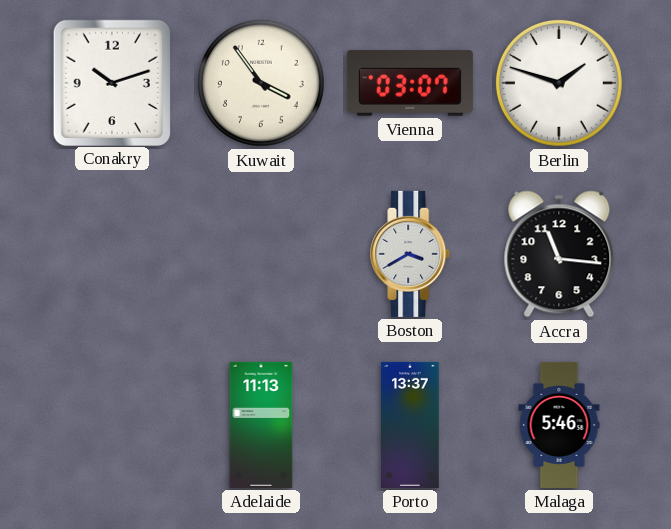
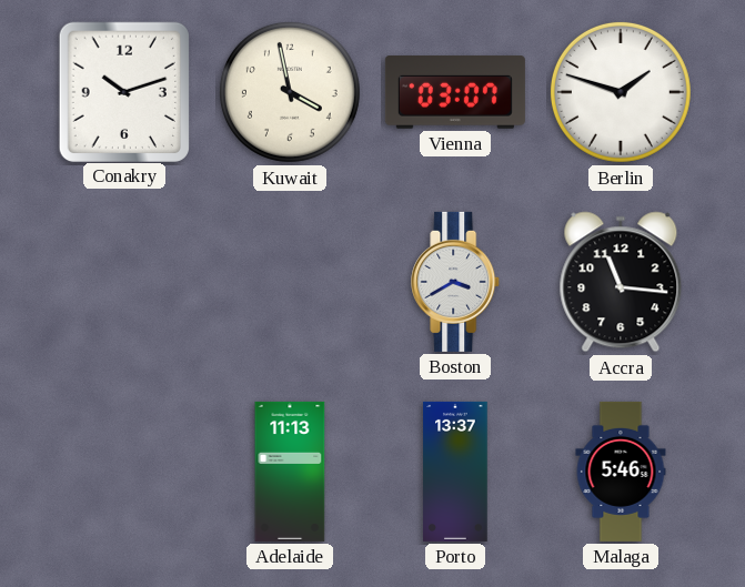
Kuwait: 3:54 -> 3:58 (290, 92)
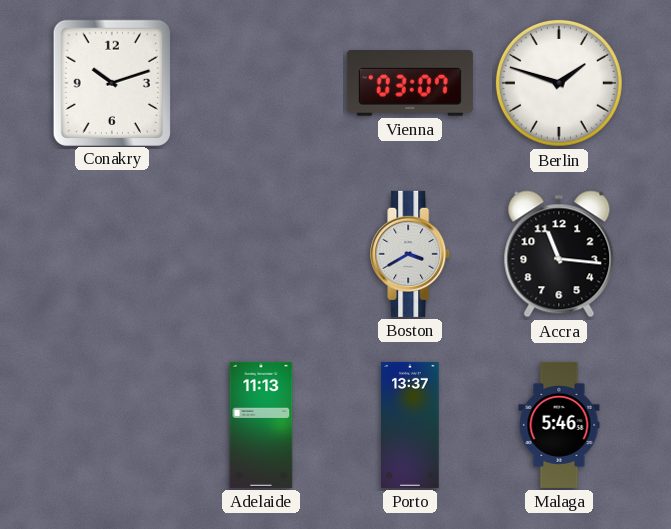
Kuwait: 3:58 -> none (290, 92)
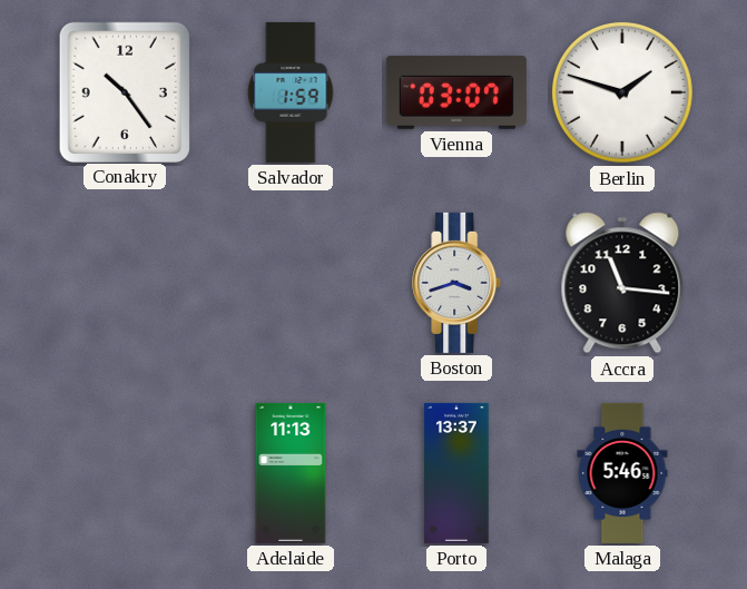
Conakry: 10:12 -> 10:24 (125, 91)
Salvador: none -> 1:59 (291, 92)
Boston: 3:40 -> 3:42 (458, 283)
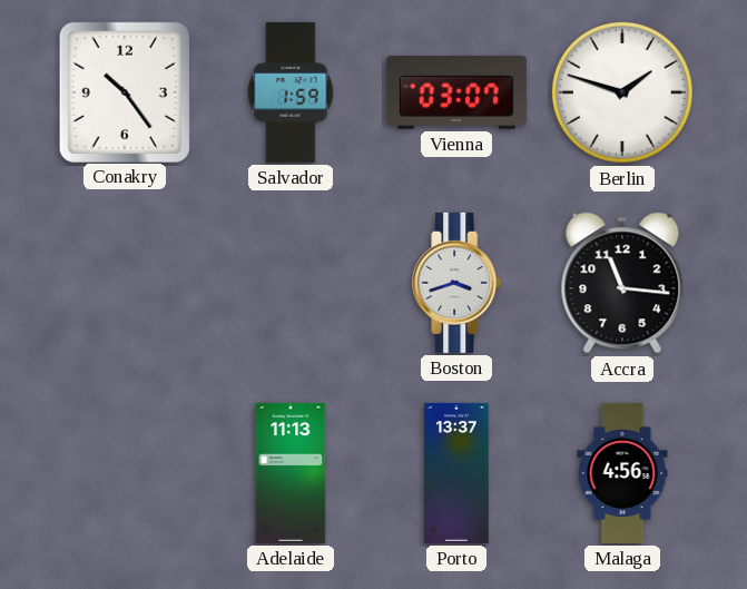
Malaga: 5:46 -> 4:56 (622, 473)
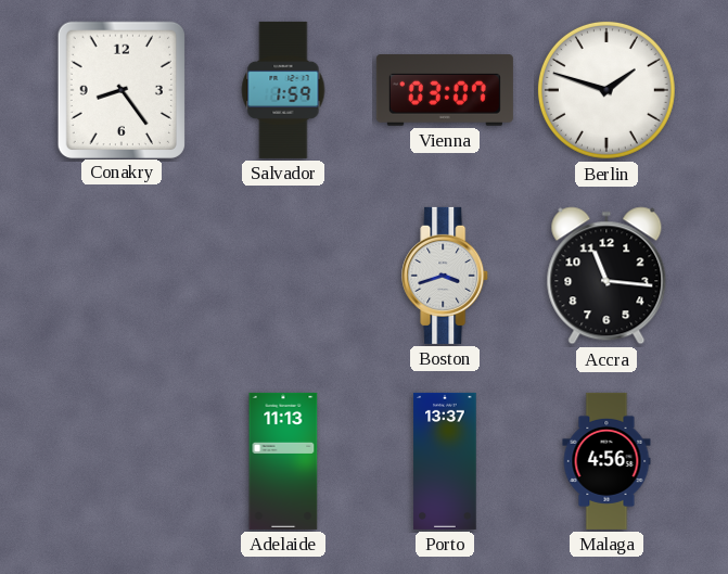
Conakry: 10:24 -> 8:24 (122, 89)
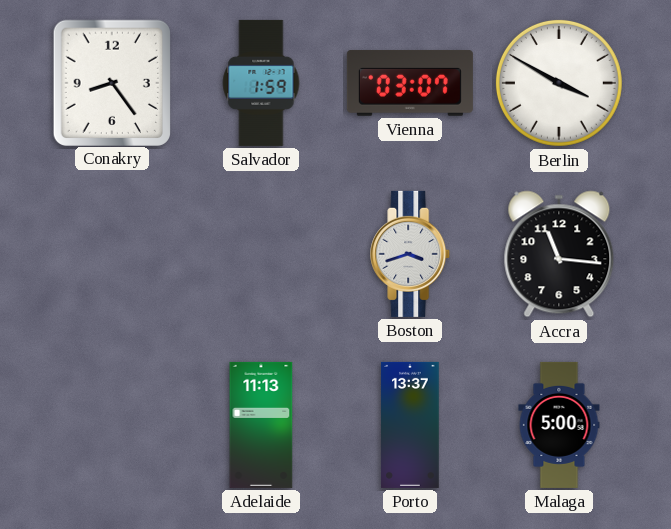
Berlin: 1:48 -> 3:50 (559, 83)
Malaga: 4:56 -> 5:00 (559, 425)
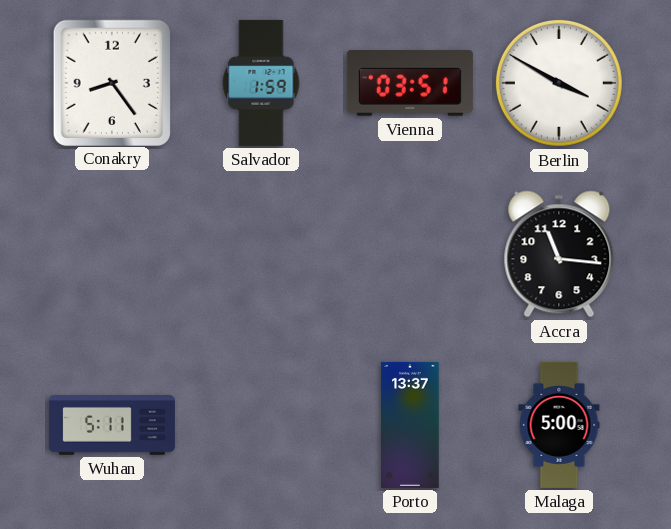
Vienna: 03:07 -> 03:51 (410, 84)
Boston: 3:42 -> none (411, 254)
Wuhan: none -> 5:11 (112, 426)
Adelaide: 11:13 -> none (261, 425)
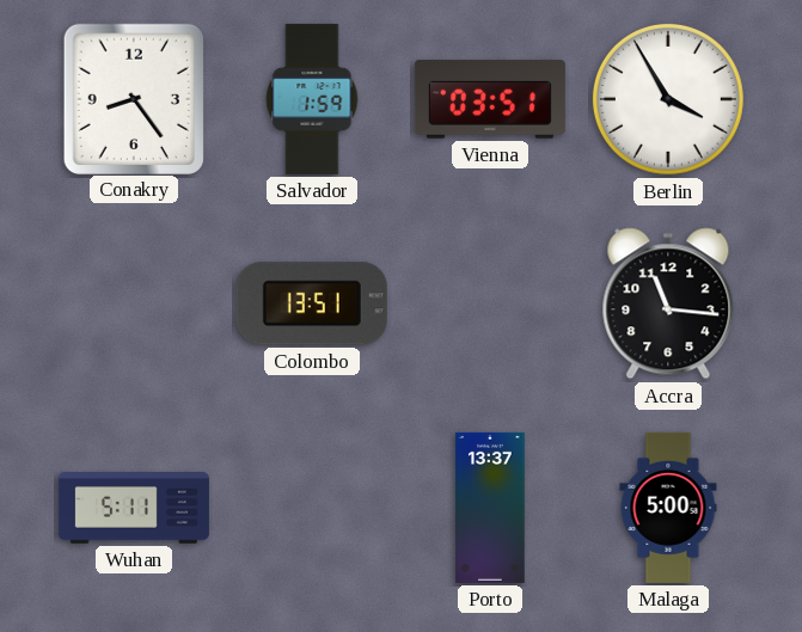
Berlin: 3:50 -> 3:55 (668, 99)
Colombo: none -> 13:51 (312, 303)
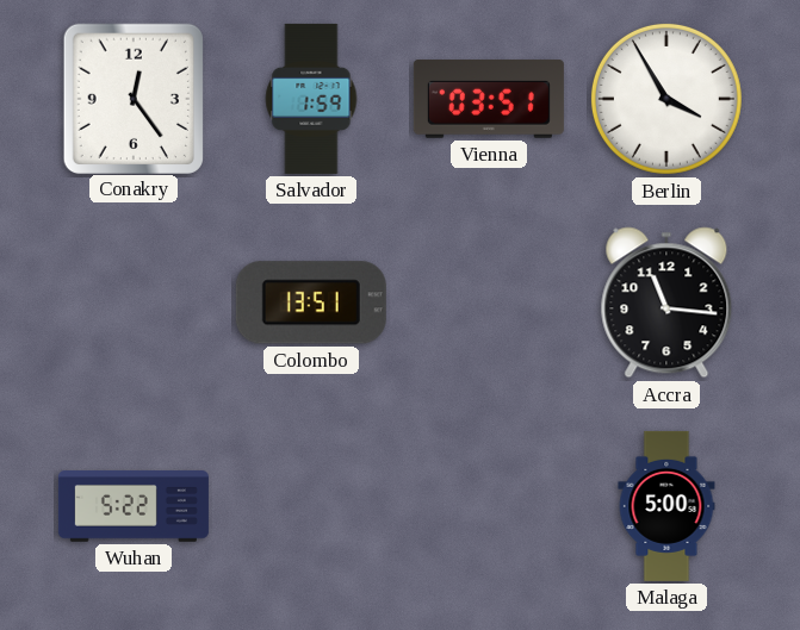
Conakry: 8:24 -> 12:24 (134, 98)
Wuhan: 5:11 -> 5:22 (134, 507)
Porto: 13:37 -> none (490, 508)
